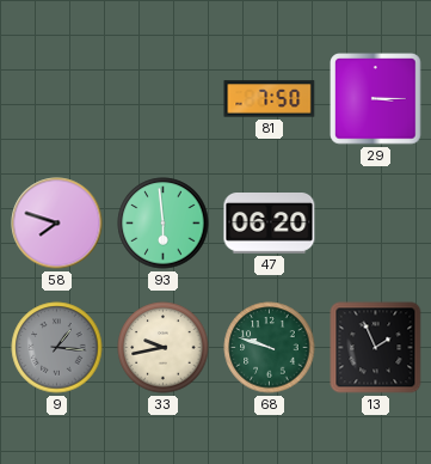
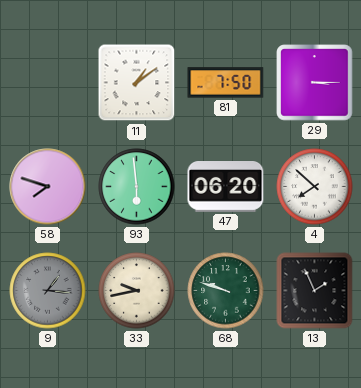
11: none -> 1:09 (137, 83)
4: none -> 7:52 (315, 187)
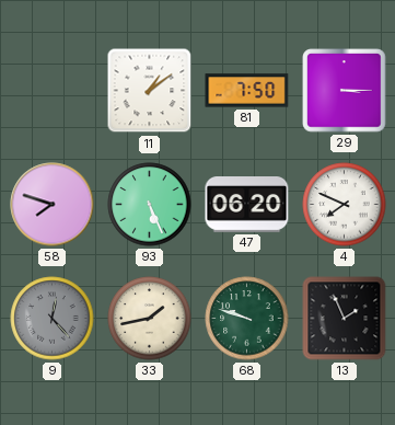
93: 5:59 -> 5:26 (150, 205)
4: 7:52 -> 7:49 (345, 205)
9: 1:16 -> 12:23 (53, 319)
33: 9:43 -> 1:43 (150, 319)
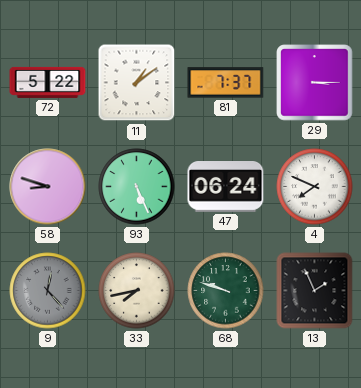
72: none -> 5:22 (48, 82)
81: 7:50 -> 7:37 (226, 83)
58: 7:48 -> 8:48 (48, 187)
47: 06:20 -> 06:24 (226, 187)
33: 1:43 -> 7:43 (137, 291)
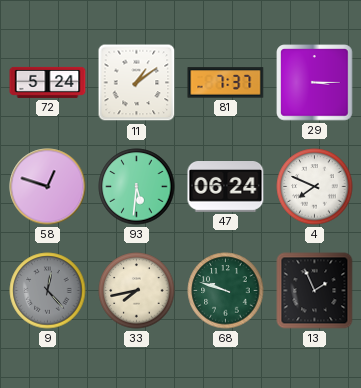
72: 5:22 -> 5:24 (48, 82)
58: 8:48 -> 12:48 (48, 187)
93: 5:26 -> 5:31 (137, 187)
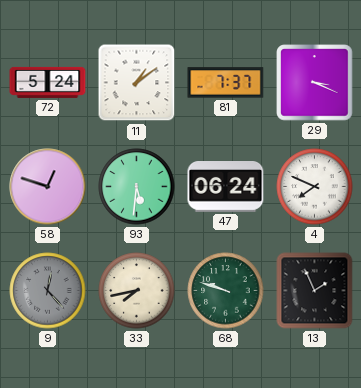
29: 3:15 -> 3:19 (315, 83)
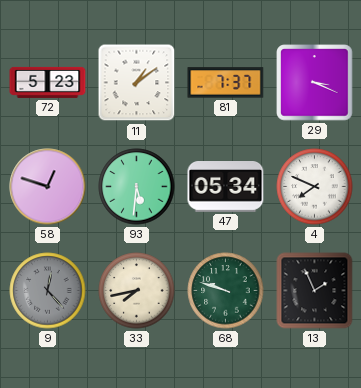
72: 5:24 -> 5:23 (48, 82)
47: 06:24 -> 05:34 (226, 187)
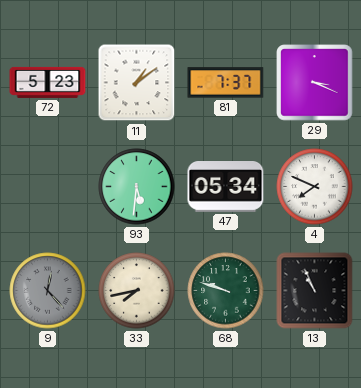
58: 12:48 -> none (48, 187)
13: 1:56 -> 10:56 (315, 291)
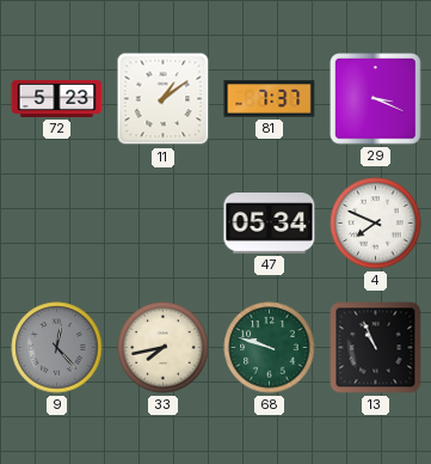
93: 5:31 -> none (137, 187)
